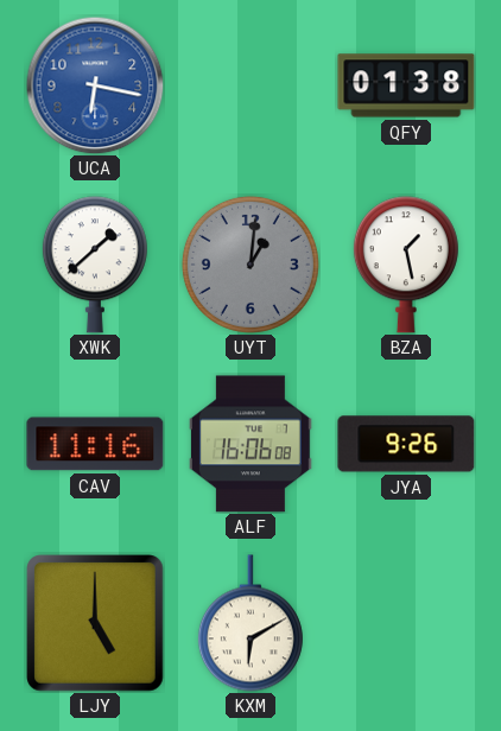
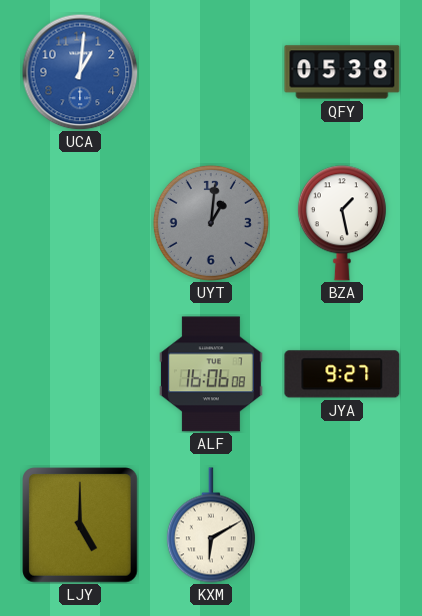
UCA: 6:17 -> 1:01 (80, 72)
QFY: 01:38 -> 05:38 (342, 72)
XWK: 1:38 -> none (95, 265)
CAV: 11:16 -> none (95, 444)
JYA: 9:26 -> 9:27 (342, 374)
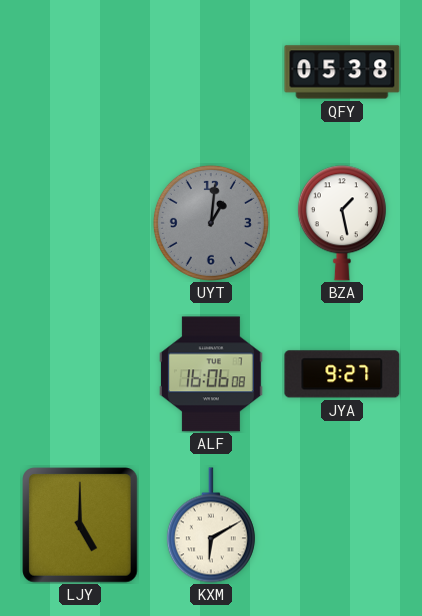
UCA: 1:01 -> none (80, 72)
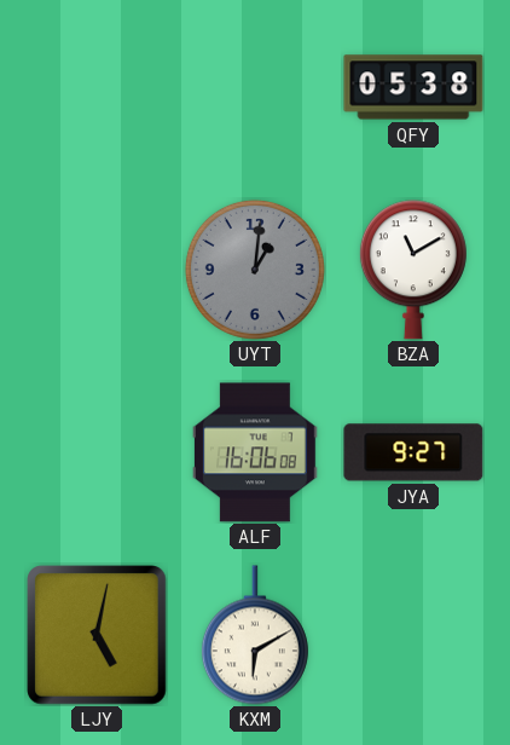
BZA: 1:28 -> 11:10 (413, 270)
LJY: 5:00 -> 5:02 (97, 635)
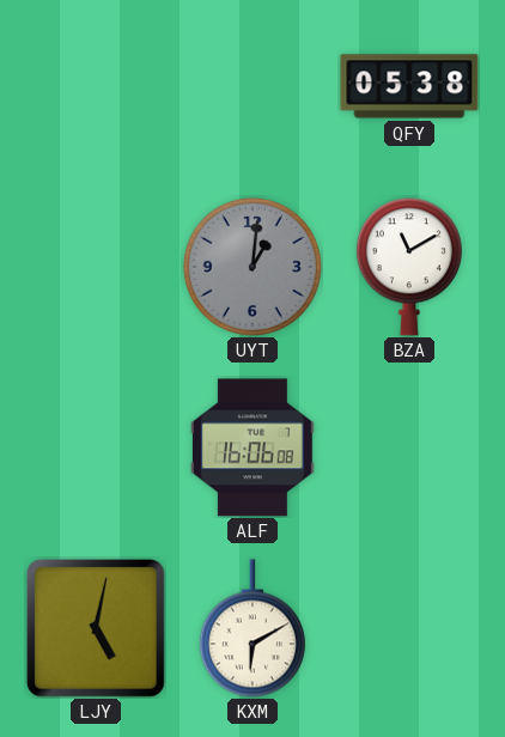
JYA: 9:27 -> none (413, 452)
